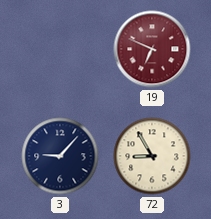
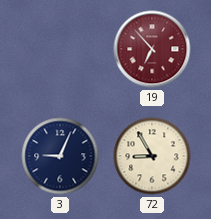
19: 6:49 -> 6:53 (152, 49)
3: 9:07 -> 9:04 (60, 156)
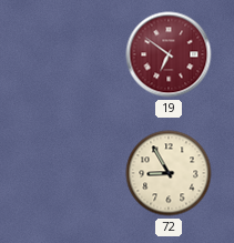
19: 6:53 -> 6:51 (169, 54)
3: 9:04 -> none (60, 156)
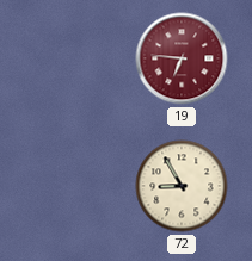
19: 6:51 -> 6:46 (182, 58)
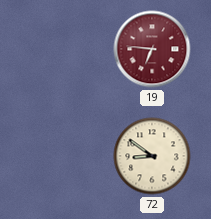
72: 8:55 -> 8:51 (152, 156)
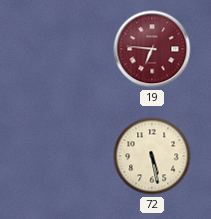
72: 8:51 -> 5:28 (152, 156)
